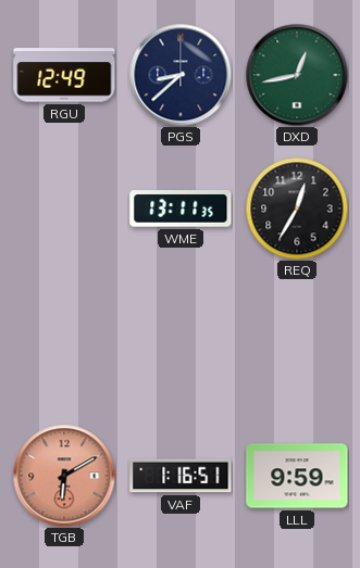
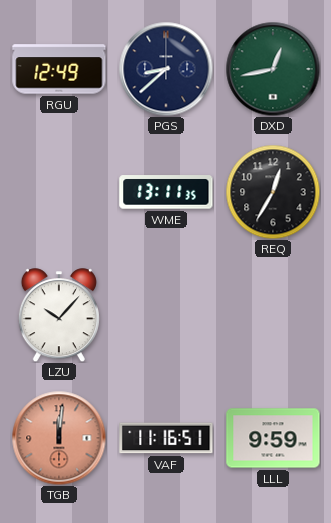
LZU: none -> 10:07 (59, 315)
TGB: 6:10 -> 12:01 (59, 438)
VAF: 1:16 -> 11:16 (166, 438)
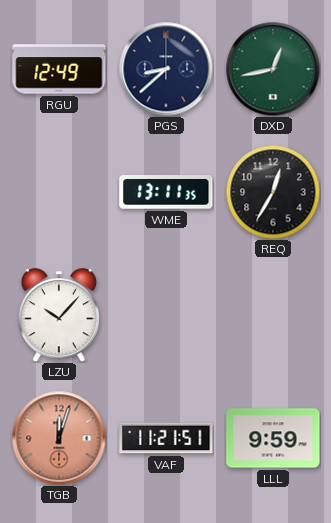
TGB: 12:01 -> 12:03 (59, 438)
VAF: 11:16 -> 11:21 (166, 438)
